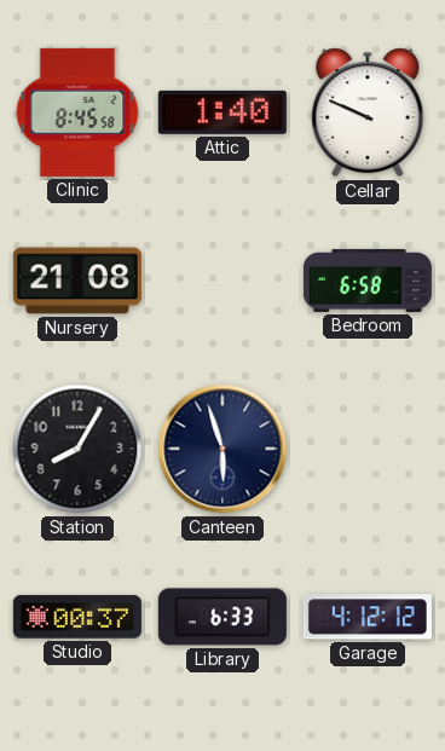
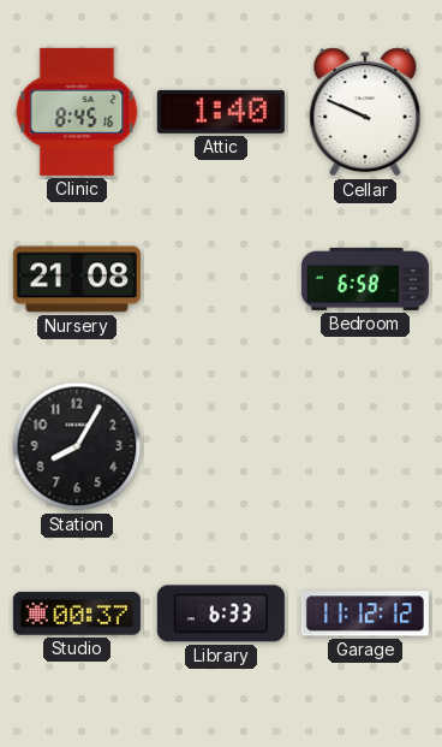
Clinic: 8:45:58 -> 8:45:16 (77, 112)
Canteen: 5:57 -> none (223, 449)
Garage: 4:12 -> 11:12 (365, 613)
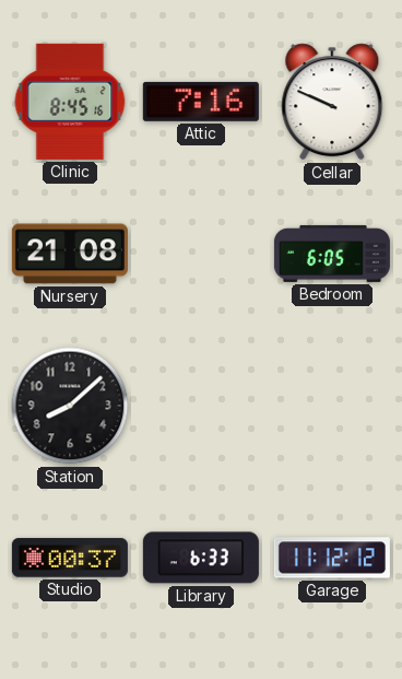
Attic: 1:40 -> 7:16 (201, 102)
Bedroom: 6:58 -> 6:05 (332, 254)
Station: 8:05 -> 8:08 (70, 406)
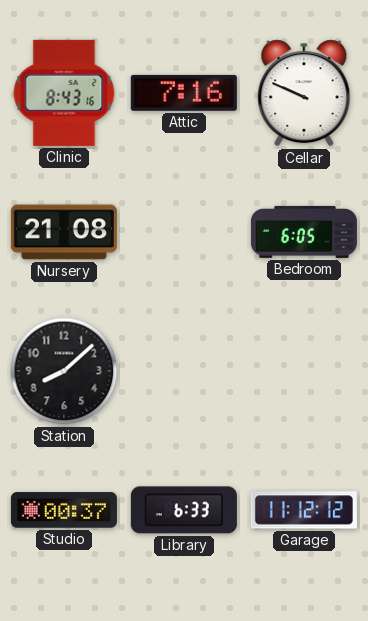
Clinic: 8:45 -> 8:43 (64, 93)
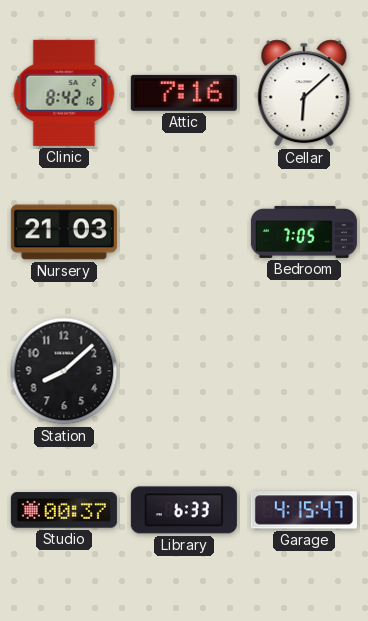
Clinic: 8:43 -> 8:42 (64, 93)
Cellar: 9:49 -> 6:08 (304, 93)
Nursery: 21:08 -> 21:03 (64, 232)
Bedroom: 6:05 -> 7:05 (304, 232)
Garage: 11:12 -> 4:15 (304, 510)
